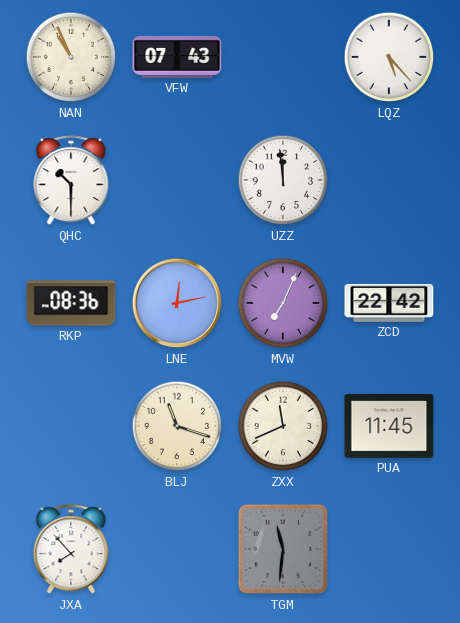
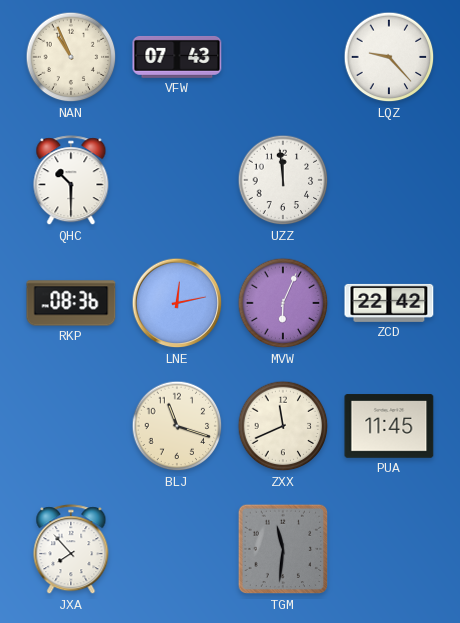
LQZ: 5:23 -> 9:23 (389, 57)
MVW: 7:04 -> 6:04 (283, 303)
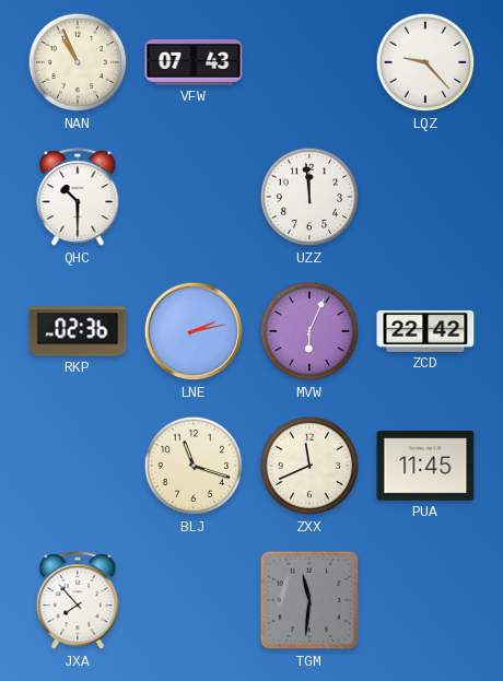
RKP: 08:36 -> 02:36 (78, 331)
LNE: 12:13 -> 2:13 (194, 331)
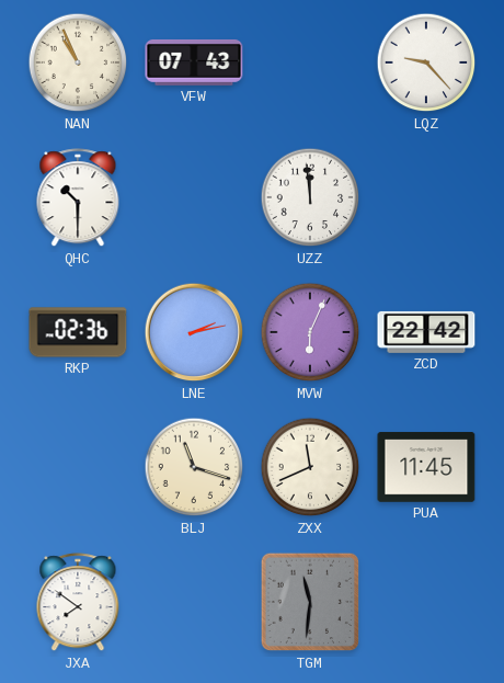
JXA: 7:53 -> 7:51 (78, 603)
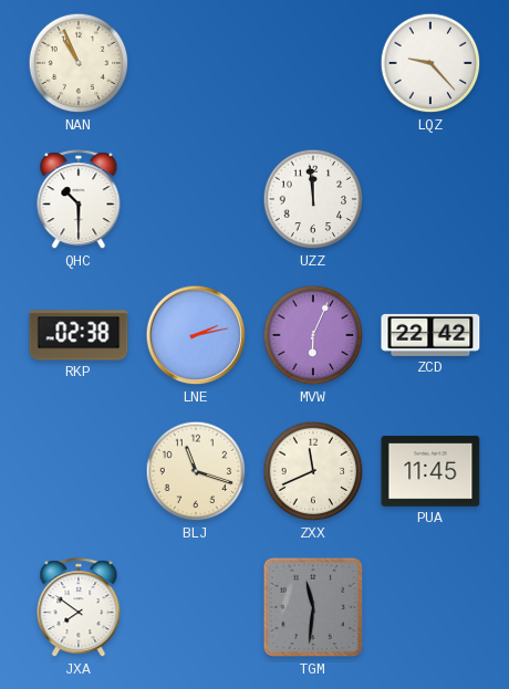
VFW: 07:43 -> none (194, 62)
RKP: 02:36 -> 02:38 (79, 335)
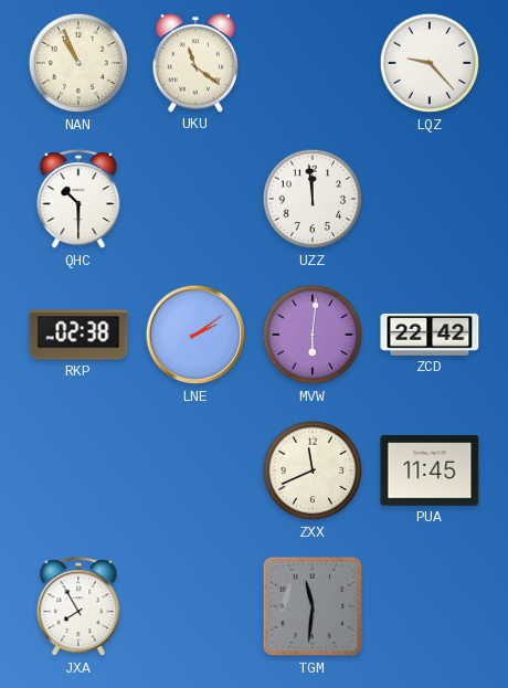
UKU: none -> 11:21 (195, 63)
LNE: 2:13 -> 2:09 (195, 335)
MVW: 6:04 -> 6:01 (313, 335)
BLJ: 11:18 -> none (196, 471)
JXA: 7:51 -> 7:55 (78, 607)
